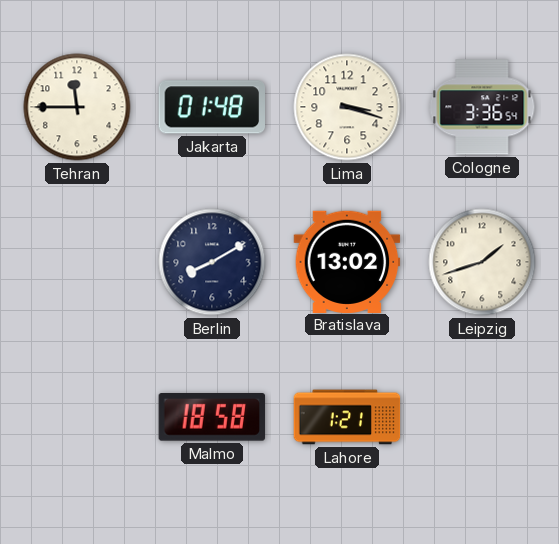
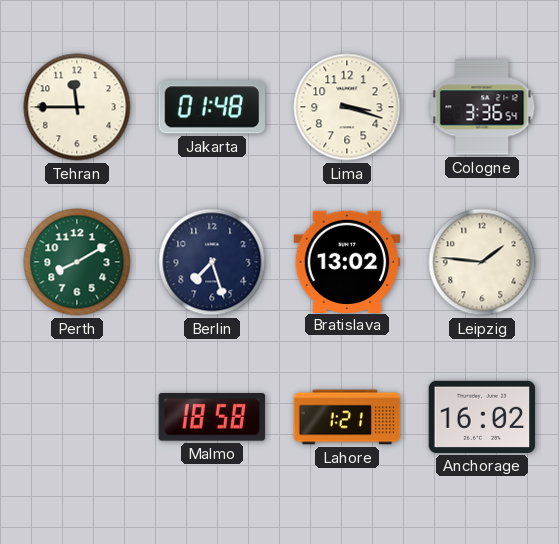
Perth: none -> 8:10 (77, 262)
Berlin: 8:10 -> 7:27 (212, 262)
Leipzig: 1:42 -> 1:46 (482, 262)
Anchorage: none -> 16:02 (482, 417)
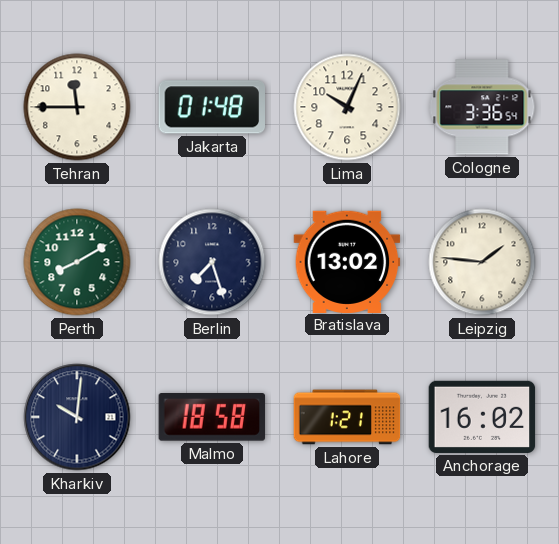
Lima: 3:18 -> 10:04 (347, 107)
Kharkiv: none -> 10:01 (77, 417)
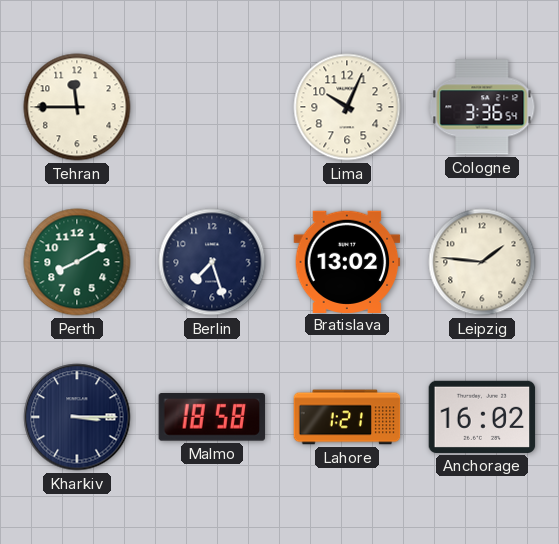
Jakarta: 01:48 -> none (212, 107)
Kharkiv: 10:01 -> 3:15 (77, 417)
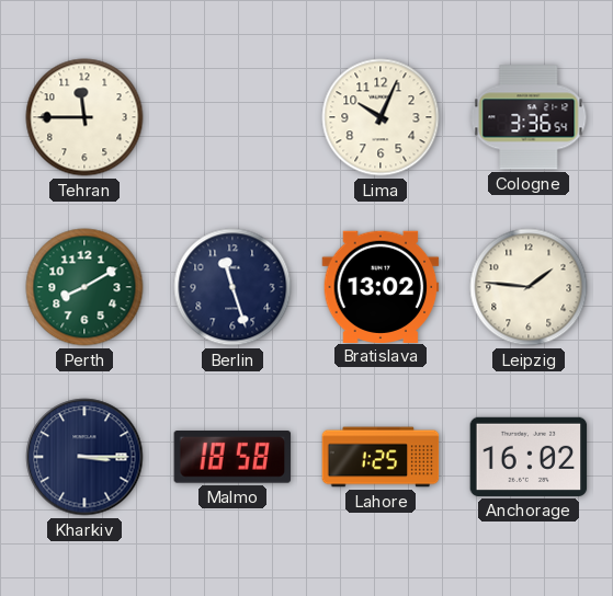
Berlin: 7:27 -> 11:27 (232, 287)
Lahore: 1:21 -> 1:25 (381, 457)
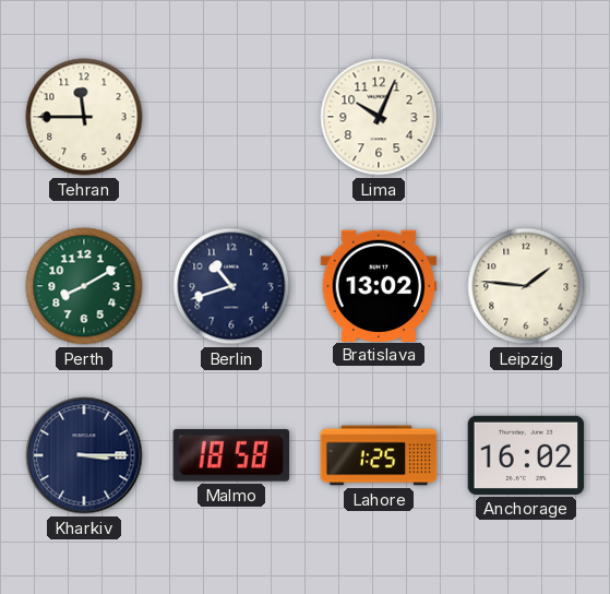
Cologne: 3:36 -> none (529, 117)
Berlin: 11:27 -> 10:42 (231, 286)
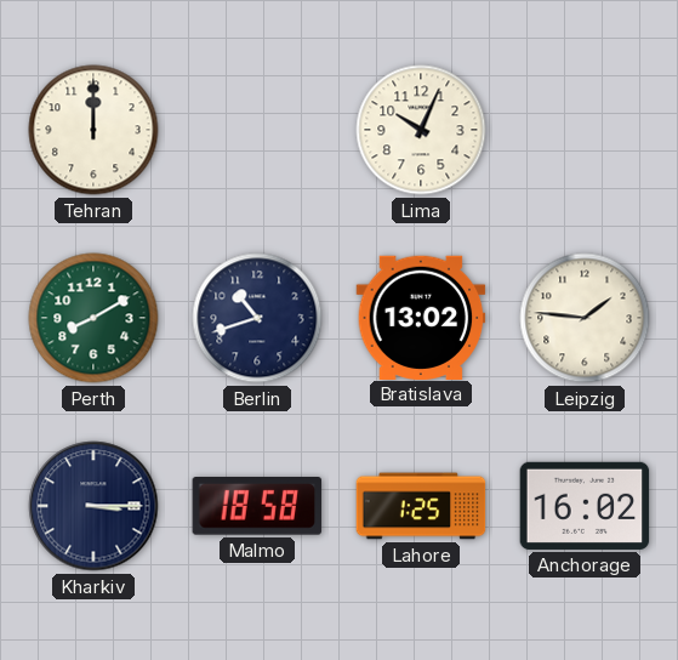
Tehran: 11:45 -> 12:00 (93, 130)
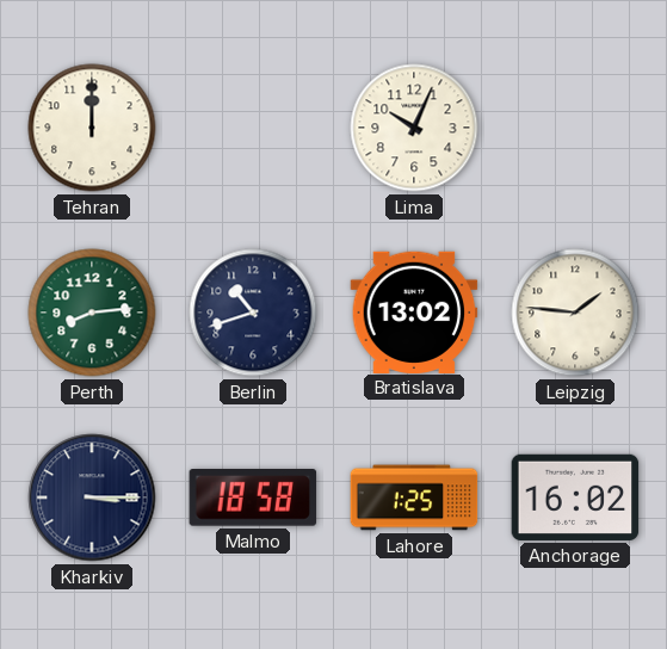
Perth: 8:10 -> 8:14 (92, 313)
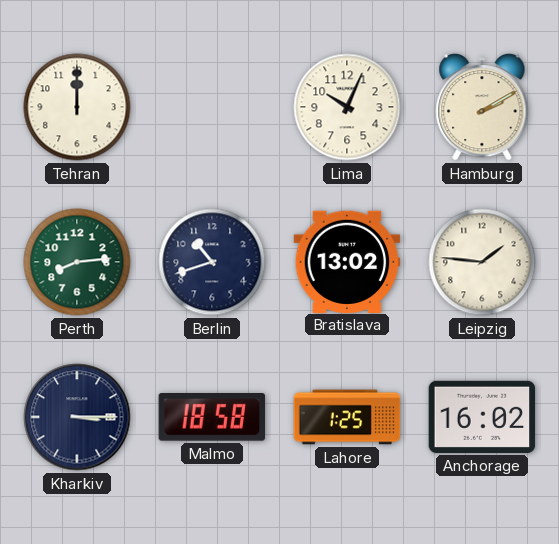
Hamburg: none -> 2:10 (482, 107)
